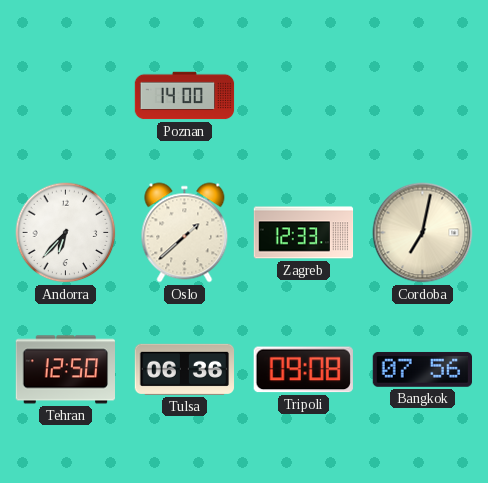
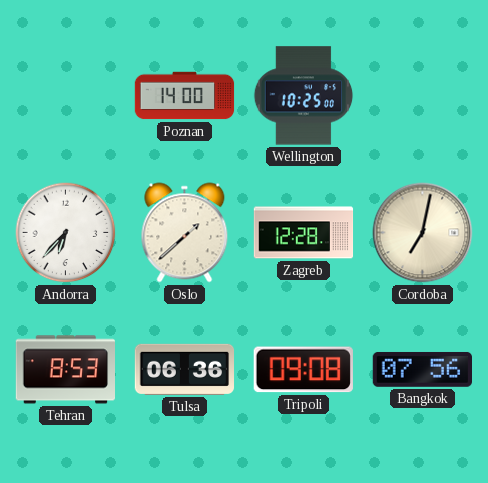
Wellington: none -> 10:25 (304, 96)
Zagreb: 12:33 -> 12:28 (304, 233)
Tehran: 12:50 -> 8:53 (65, 370)
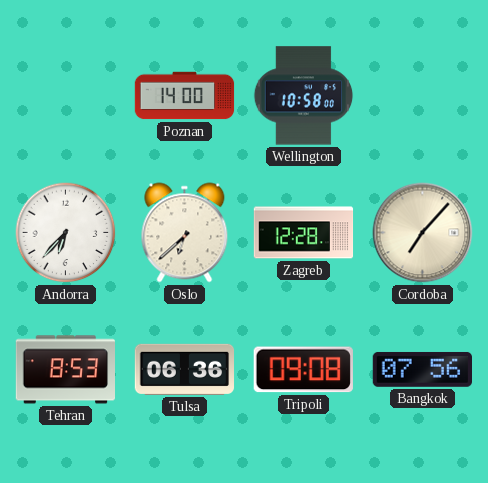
Wellington: 10:25 -> 10:58 (304, 96)
Oslo: 1:38 -> 6:38 (185, 233)
Cordoba: 7:02 -> 7:07 (423, 233)
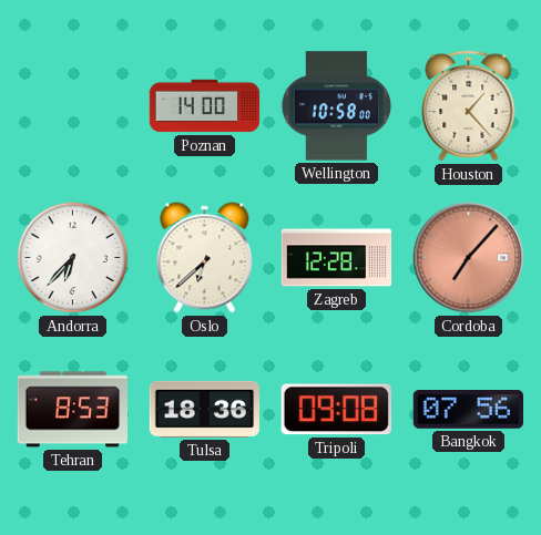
Houston: none -> 1:23 (469, 105)
Cordoba dial: cream -> salmon (469, 258)
Tulsa: 06:36 -> 18:36 (205, 409)
